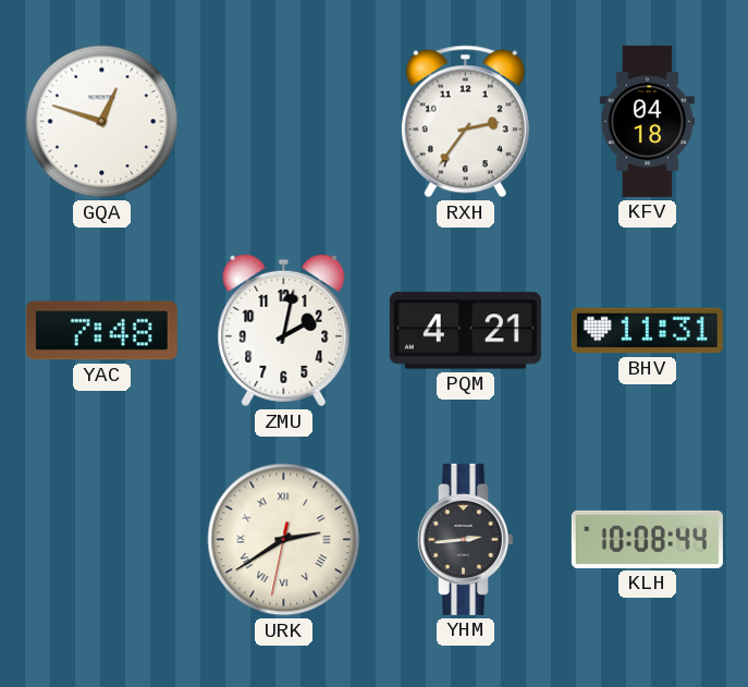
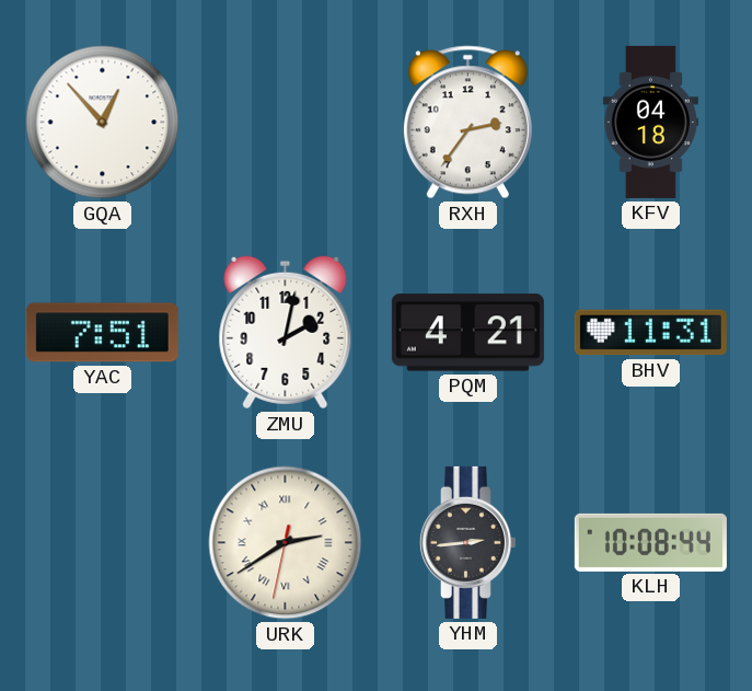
GQA: 12:48 -> 12:53 (103, 123)
YAC: 7:48 -> 7:51 (102, 333)
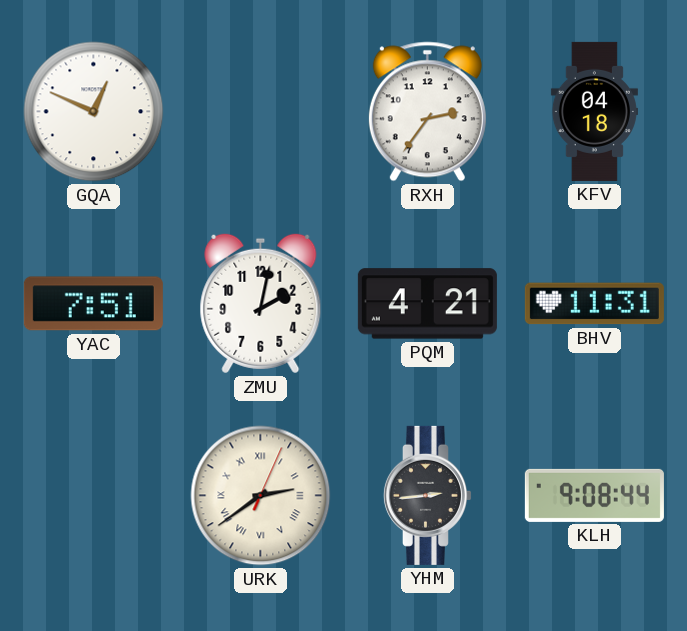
GQA: 12:53 -> 12:49 (94, 112)
URK: 2:39:32 -> 2:39:04 (261, 496)
KLH: 10:08 -> 9:08 (594, 495)
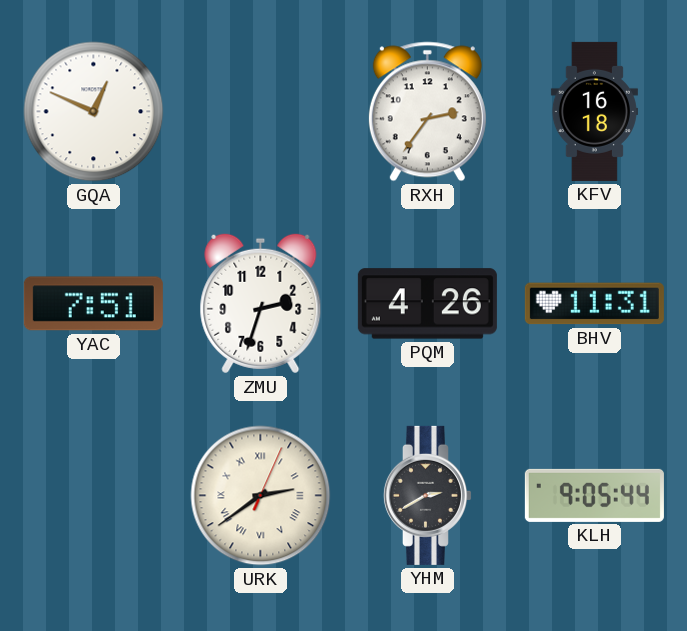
KFV: 04:18 -> 16:18 (594, 111)
ZMU: 2:02 -> 2:33 (261, 304)
PQM: 4:21 -> 4:26 (427, 304)
YHM: 2:44 -> 2:40 (427, 495)
KLH: 9:08 -> 9:05 (594, 495)
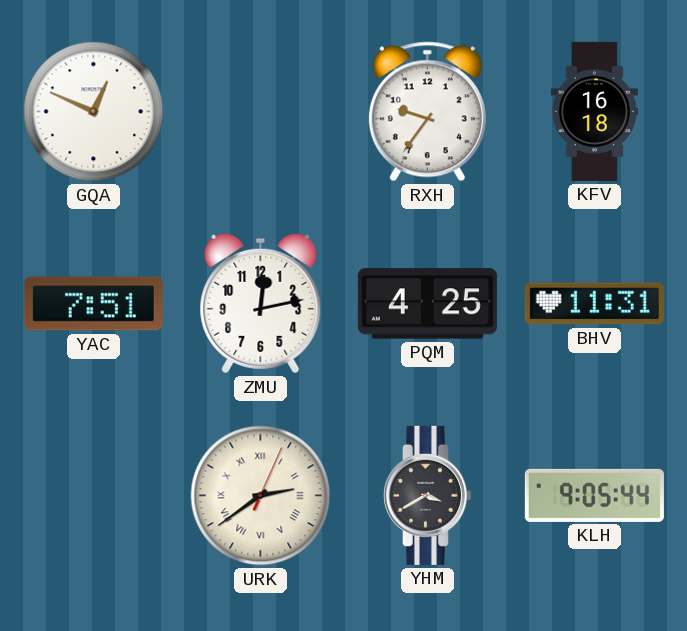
RXH: 2:36 -> 9:36 (427, 112)
ZMU: 2:33 -> 12:13 (261, 304)
PQM: 4:26 -> 4:25 (427, 304)
YHM: 2:40 -> 3:40 (427, 495)
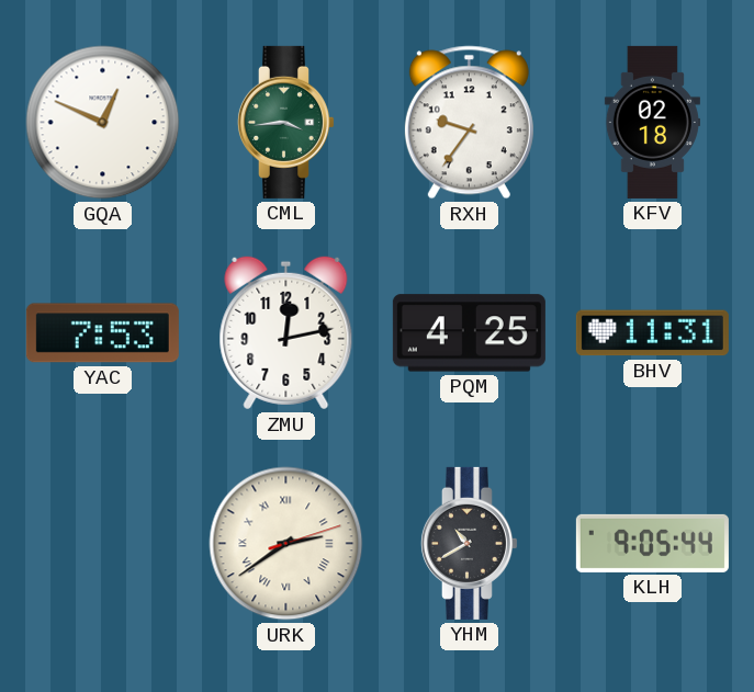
CML: none -> 3:44 (285, 122)
KFV: 16:18 -> 02:18 (652, 122)
YAC: 7:51 -> 7:53 (102, 333)
URK: 2:39:04 -> 2:39:12 (286, 544)
YHM: 3:40 -> 10:40 (469, 543)
